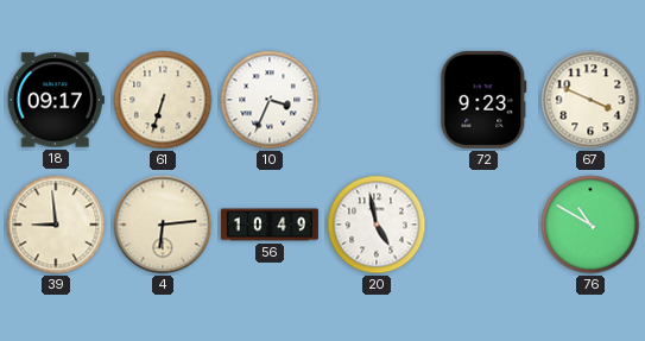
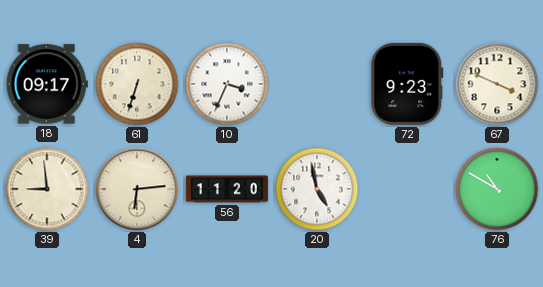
56: 10:49 -> 11:20 (227, 189)
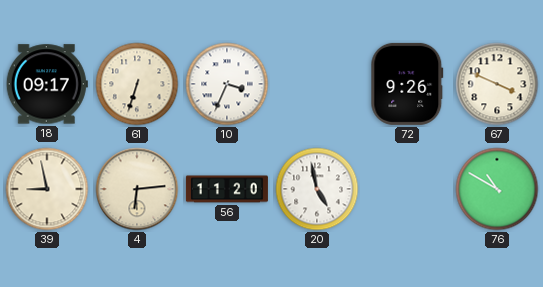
72: 9:23 -> 9:26 (407, 84)
39: 8:59 -> 8:58 (47, 189)
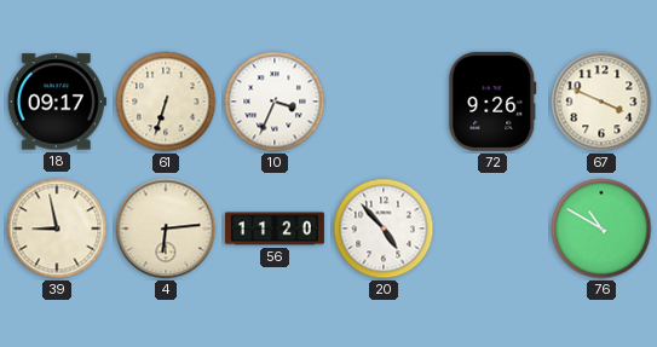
20: 4:58 -> 4:53 (384, 229)
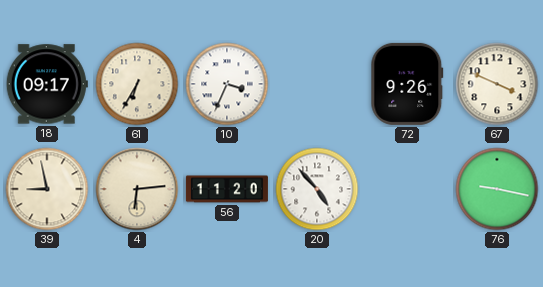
61: 6:33 -> 6:35 (137, 84)
76: 10:50 -> 9:17 (497, 189)
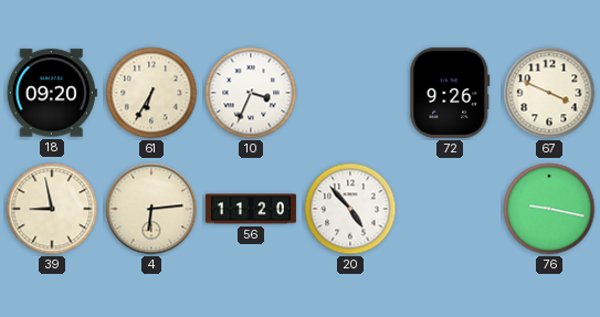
18: 09:17 -> 09:20 (52, 93)
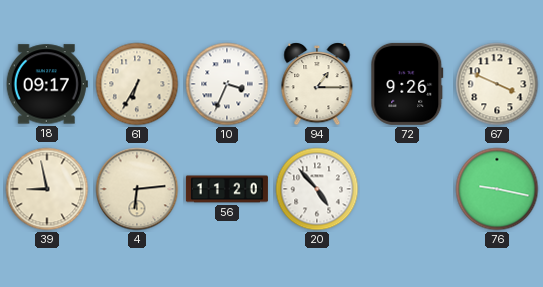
18: 09:20 -> 09:17 (47, 84)
94: none -> 1:15 (317, 84)
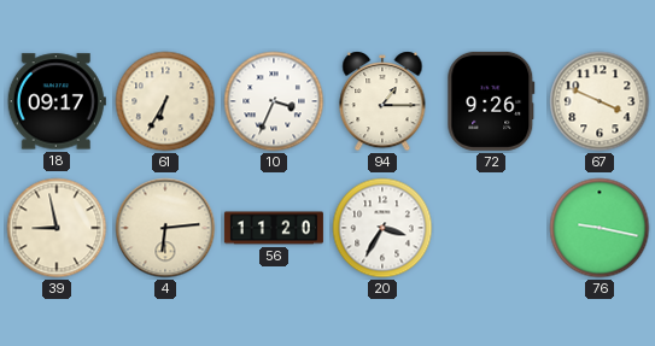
20: 4:53 -> 3:35 (382, 228)
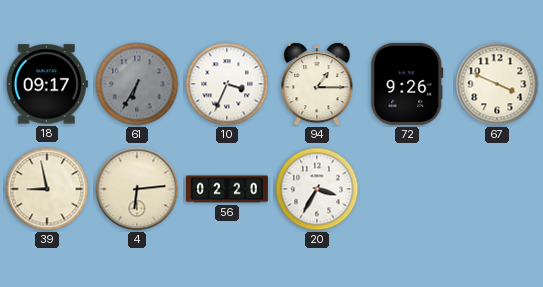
61 dial: cream -> grey (137, 84)
56: 11:20 -> 02:20 (227, 189)
76: 9:17 -> none (600, 228)
